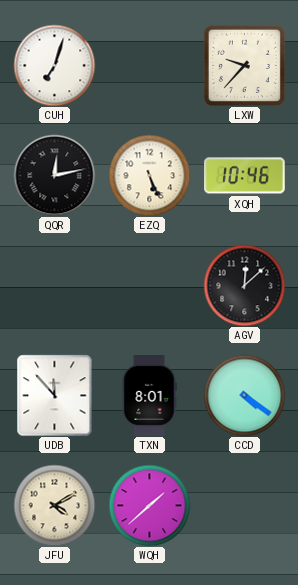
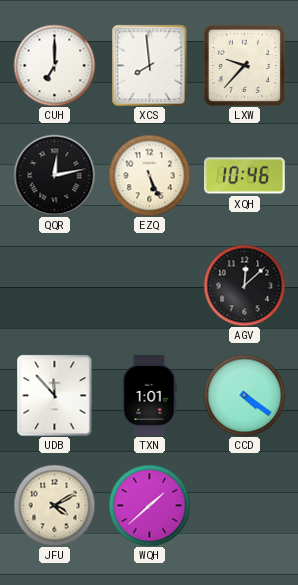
CUH: 7:03 -> 7:00 (54, 65)
XCS: none -> 7:59 (150, 65)
TXN: 8:01 -> 1:01 (149, 396)
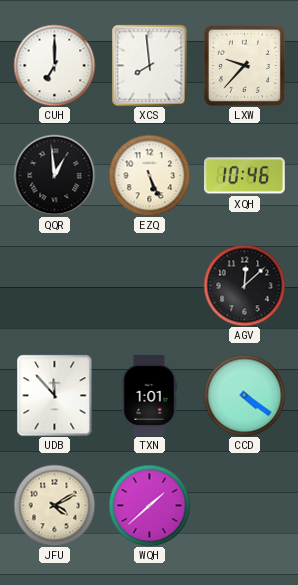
QQR: 12:13 -> 12:59 (54, 175)
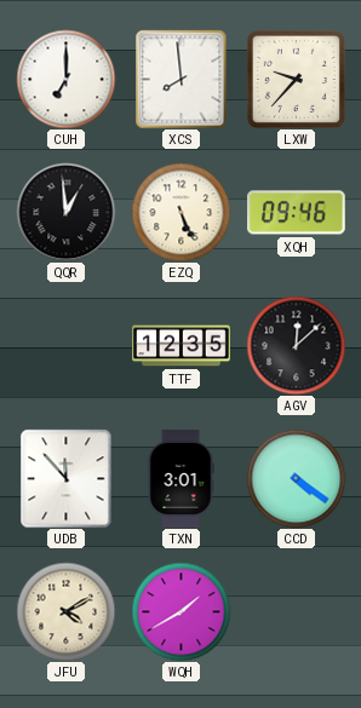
XQH: 10:46 -> 09:46 (297, 213)
TTF: none -> 12:35 (182, 346)
TXN: 1:01 -> 3:01 (180, 479)
WQH: 1:38 -> 1:40 (180, 611)
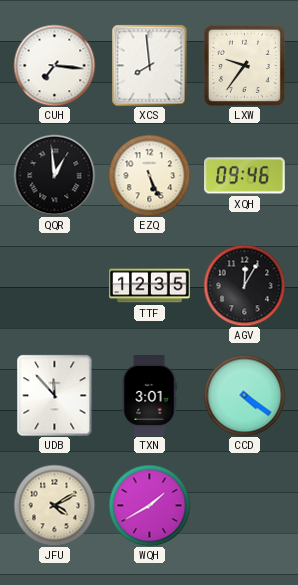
CUH: 7:00 -> 7:16 (54, 65)
LXW: 9:37 -> 9:36 (244, 65)
AGV: 12:08 -> 12:05 (244, 285)
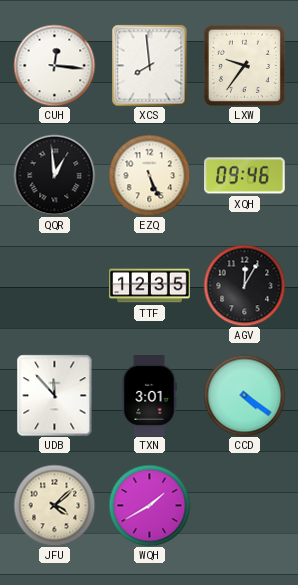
CUH: 7:16 -> 12:16 (54, 65)
JFU: 4:10 -> 4:08 (54, 505)
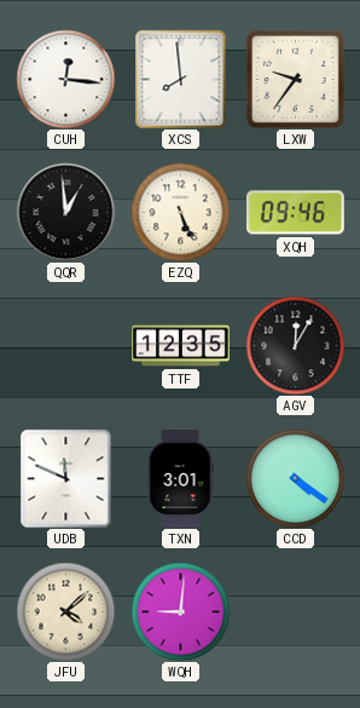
UDB: 11:53 -> 11:49 (66, 478)
WQH: 1:40 -> 9:01 (180, 611)
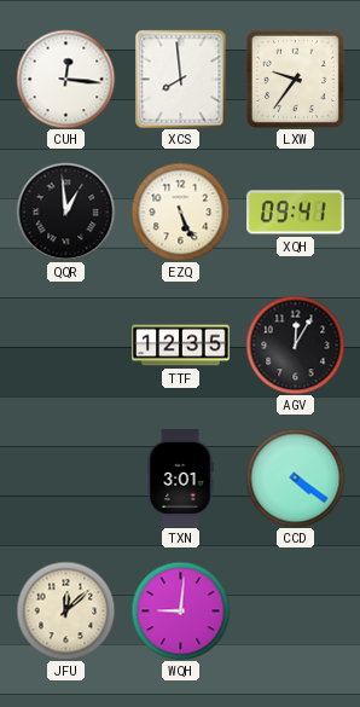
XQH: 09:46 -> 09:41 (296, 213)
UDB: 11:49 -> none (66, 478)
JFU: 4:08 -> 12:08 (65, 610)
